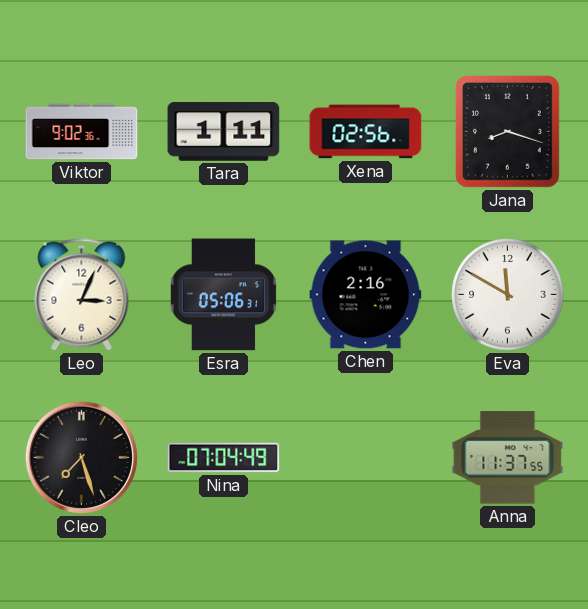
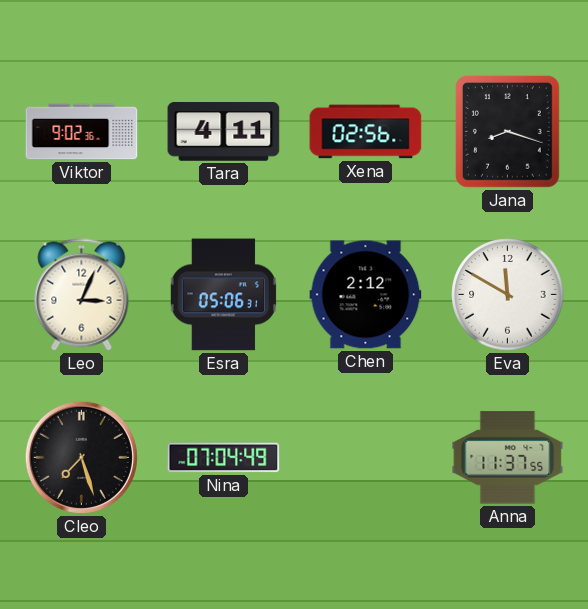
Tara: 1:11 -> 4:11 (224, 132)
Chen: 2:16 -> 2:12 (366, 295)
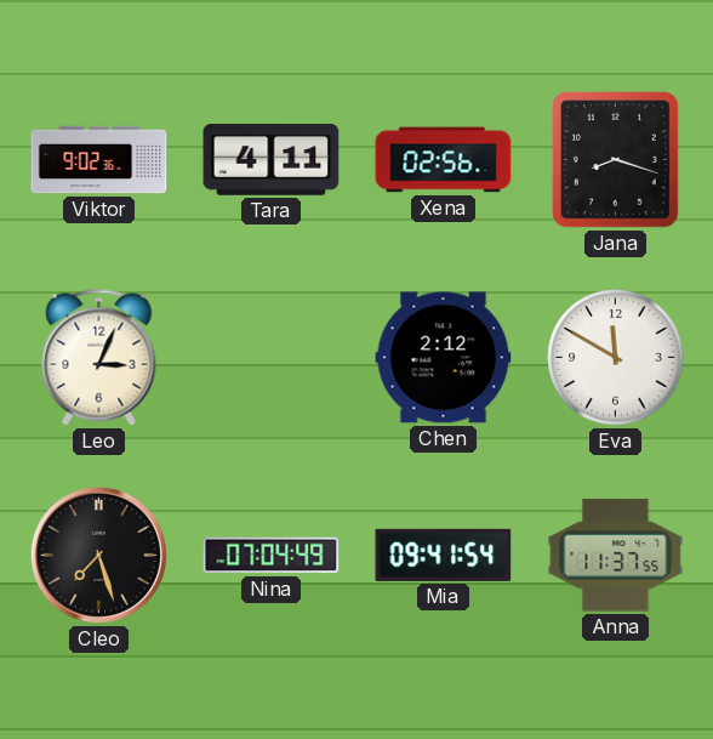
Esra: 05:06 -> none (223, 295)
Mia: none -> 09:41 (444, 555)
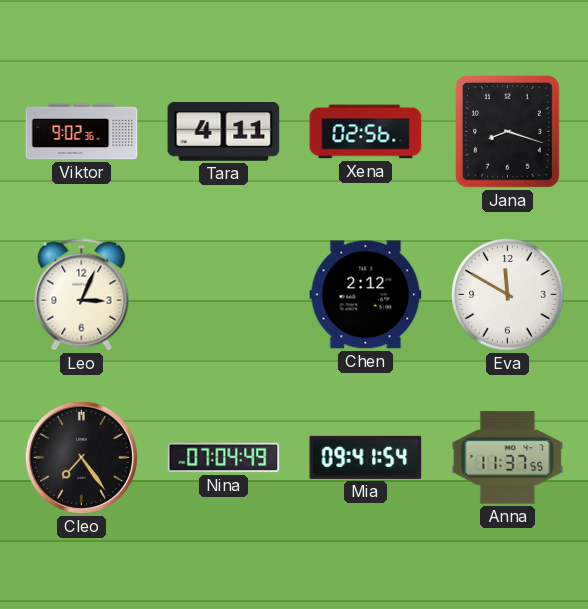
Cleo: 7:27 -> 7:24 (81, 457)
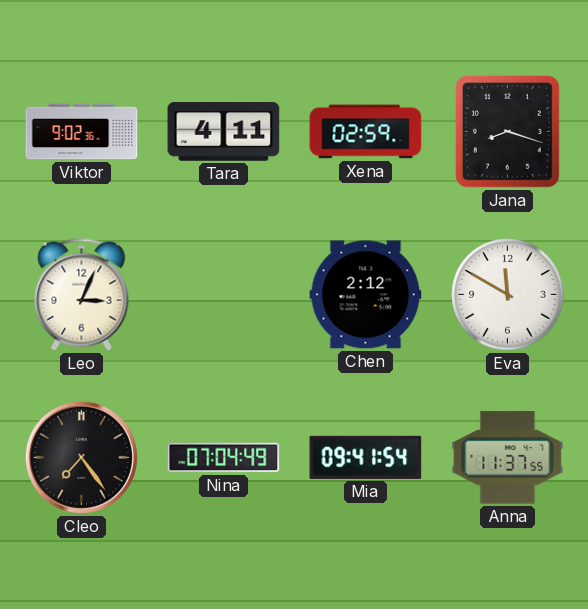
Xena: 02:56 -> 02:59 (366, 132)
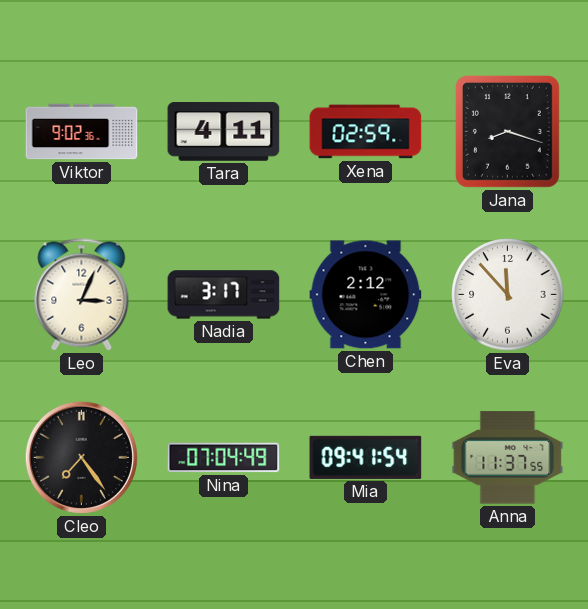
Nadia: none -> 3:17 (224, 295)
Eva: 11:50 -> 11:53 (508, 295)
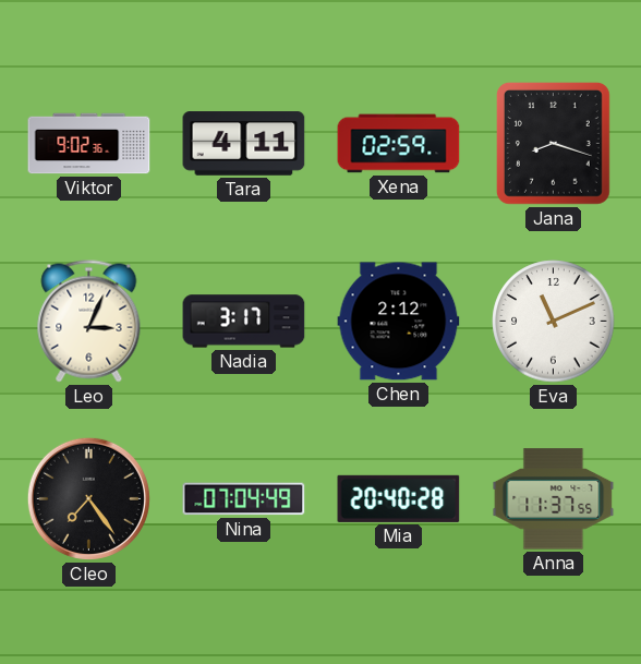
Eva: 11:53 -> 11:11 (554, 322)
Mia: 09:41 -> 20:40 (399, 498)
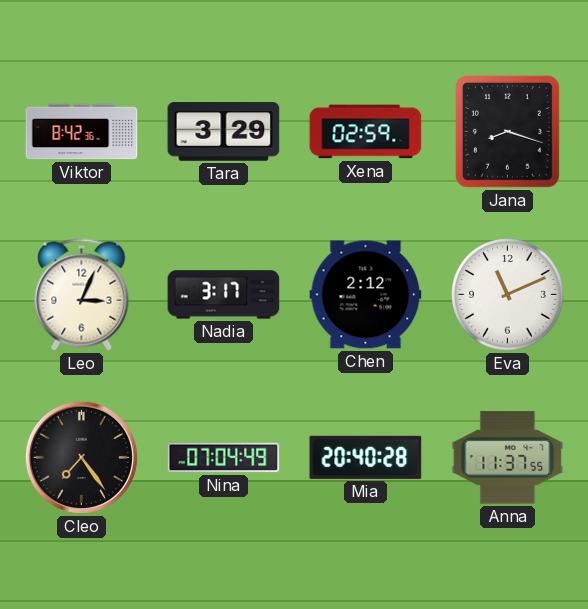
Viktor: 9:02 -> 8:42 (82, 132)
Tara: 4:11 -> 3:29 (224, 132)
